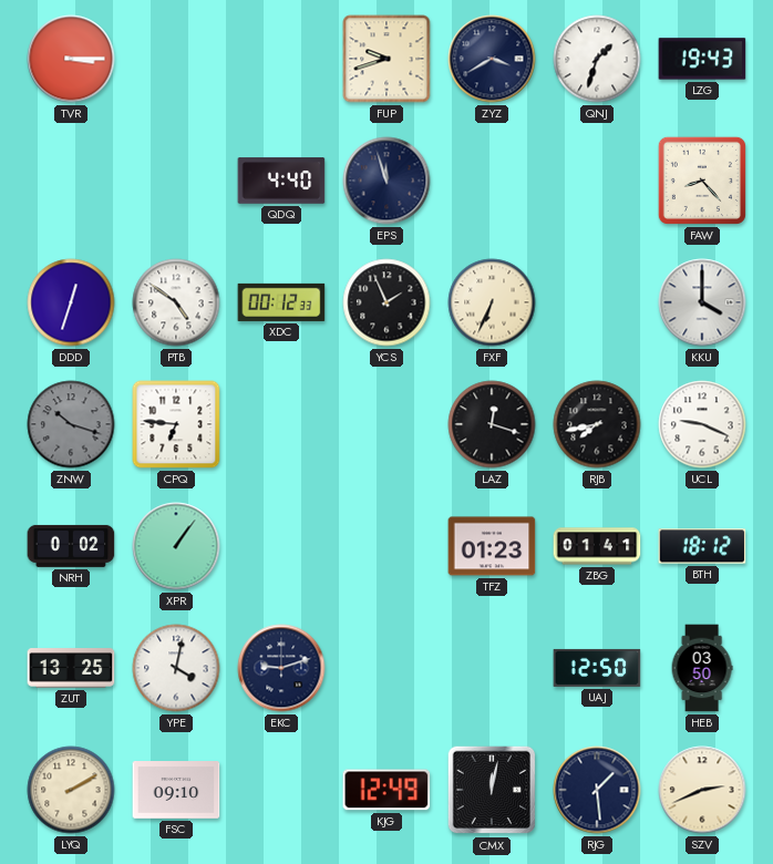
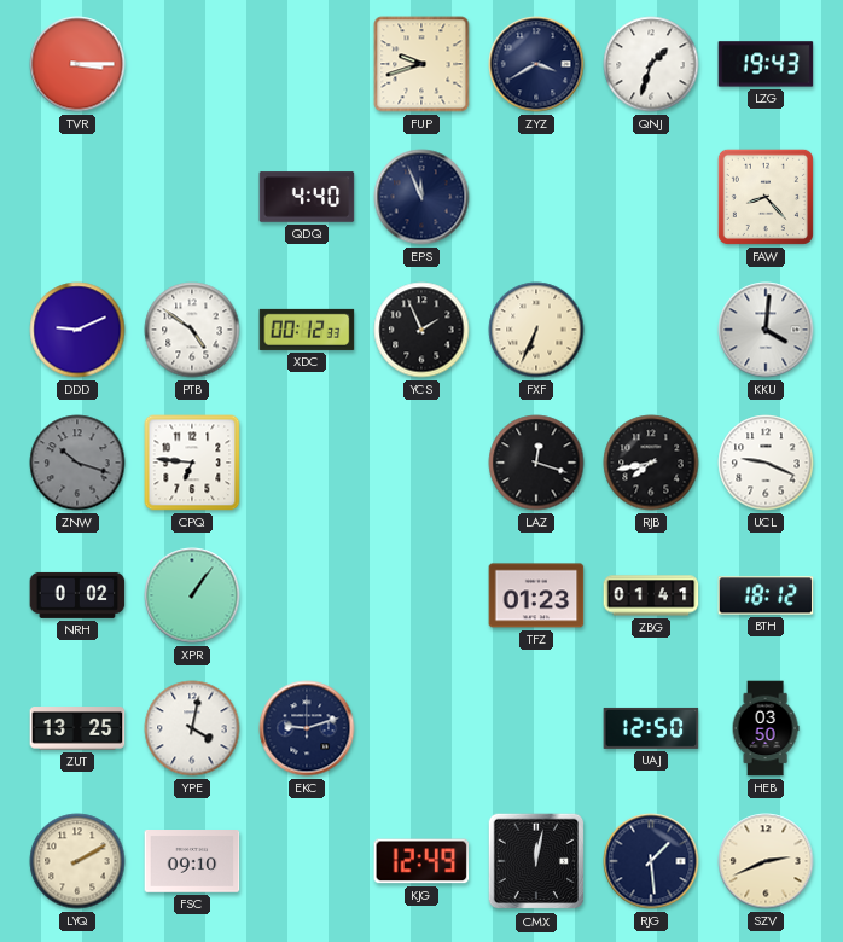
EPS: 11:57 -> 11:56 (421, 197)
DDD: 12:33 -> 9:11 (77, 330)
KKU: 4:00 -> 4:01 (766, 330)
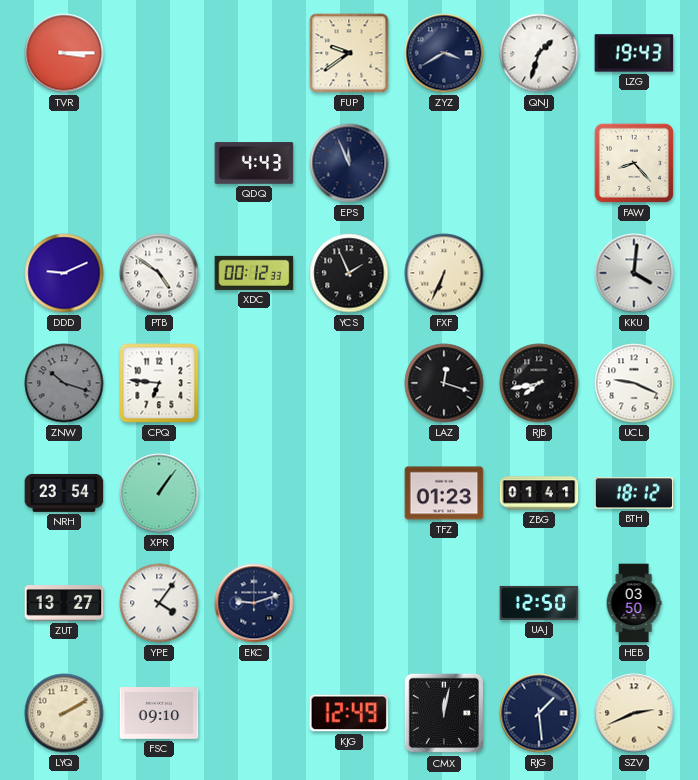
FUP: 9:42 -> 9:39 (349, 53)
QDQ: 4:40 -> 4:43 (254, 163)
NRH: 0:02 -> 23:54 (64, 493)
ZUT: 13:25 -> 13:27 (64, 603)
YPE: 4:02 -> 4:06 (159, 603)
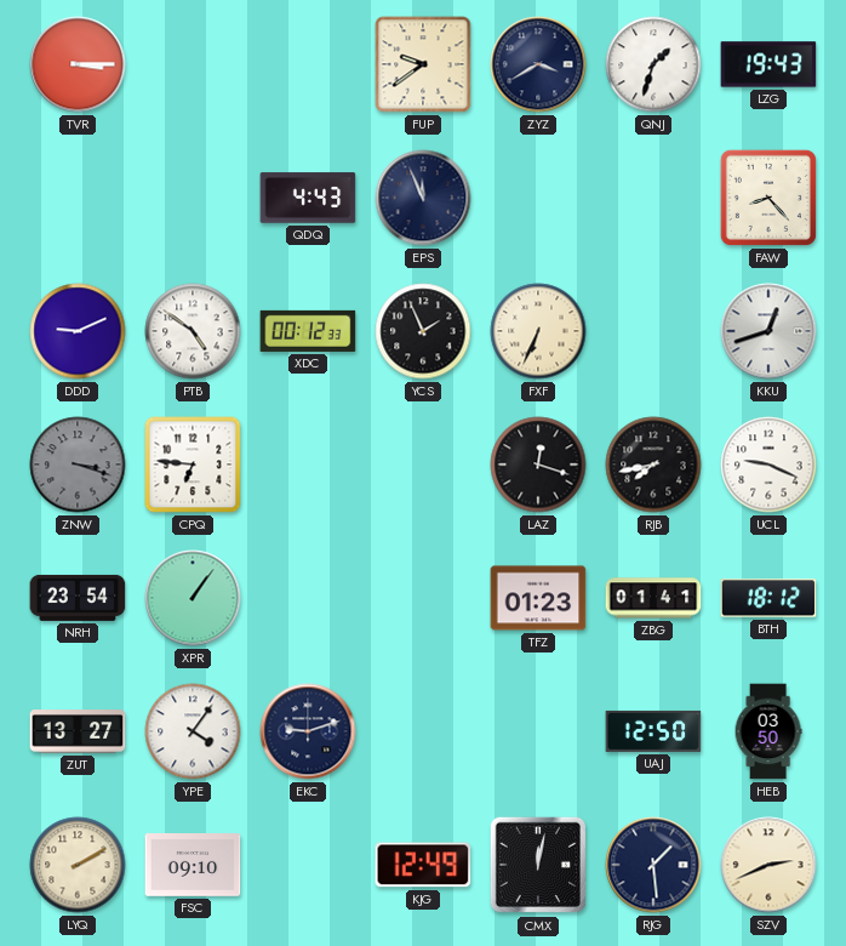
KKU: 4:01 -> 12:42 (768, 331)
ZNW: 10:18 -> 3:18 (78, 465)
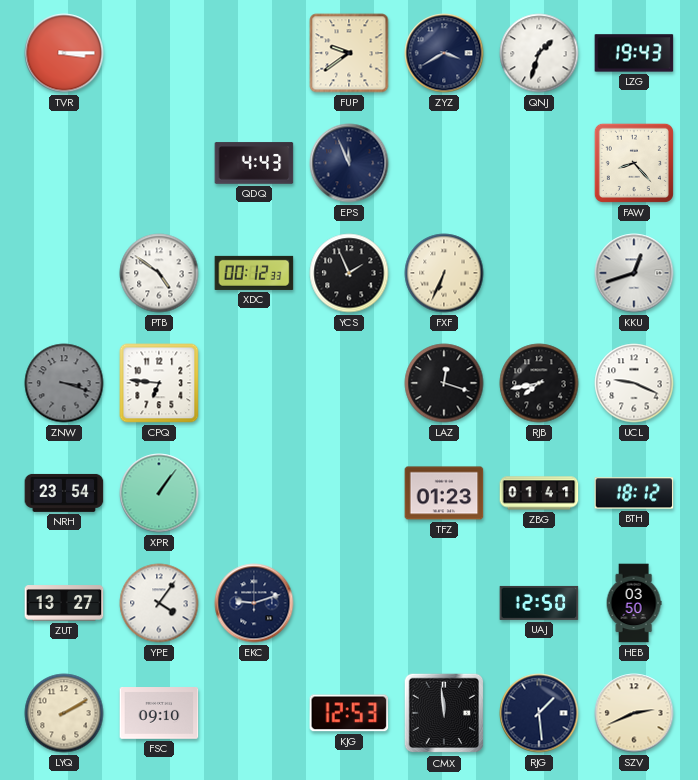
DDD: 9:11 -> none (78, 331)
KJG: 12:49 -> 12:53 (349, 713)
CMX: 12:02 -> 11:59 (444, 713)
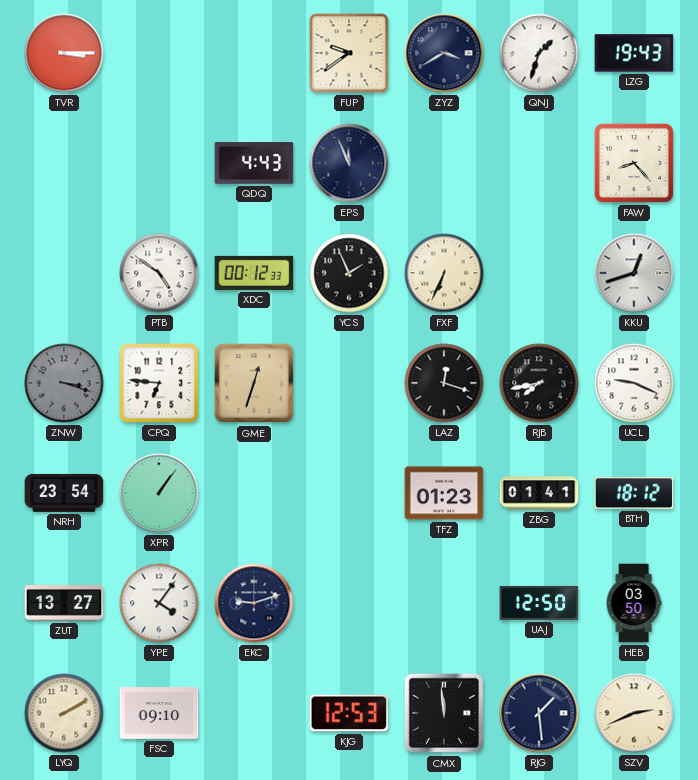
GME: none -> 12:33 (254, 383)
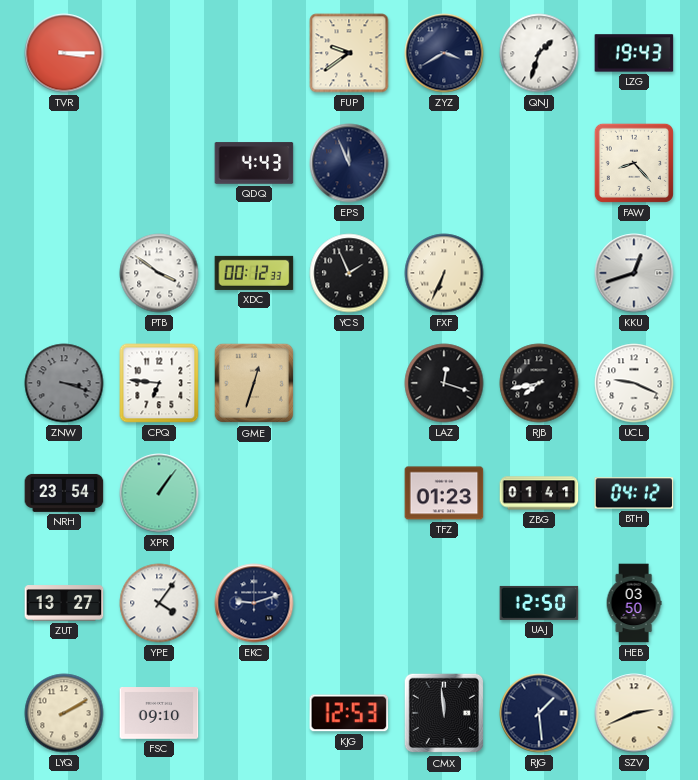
PTB: 4:51 -> 3:51 (159, 273)
BTH: 18:12 -> 04:12 (634, 493)
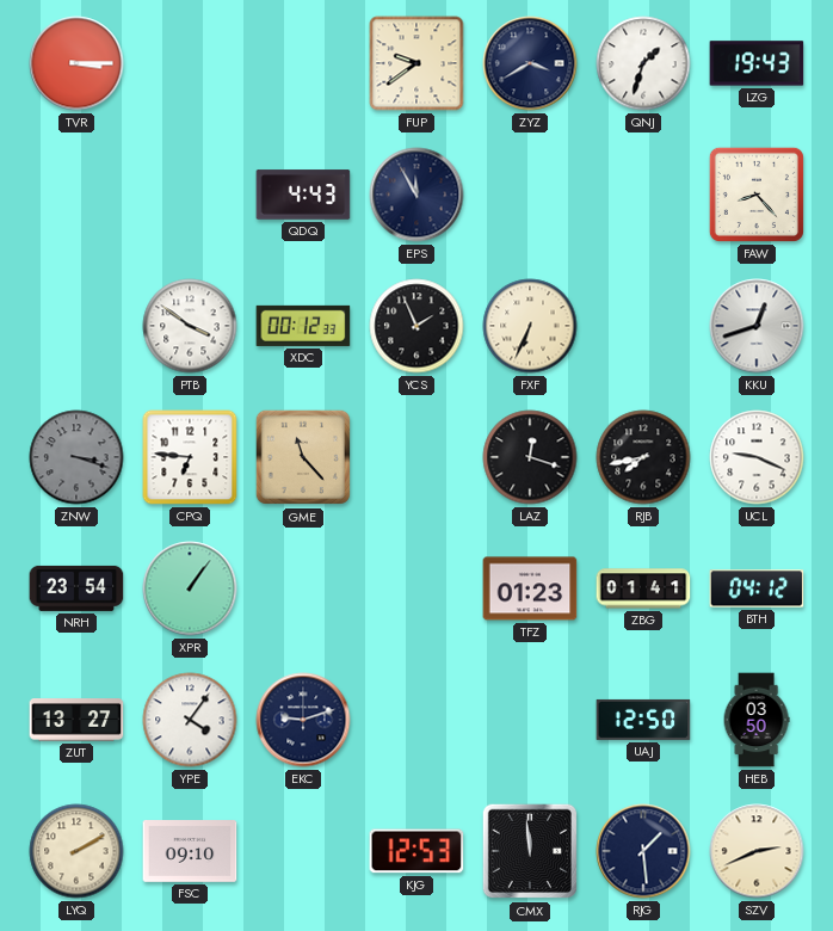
EPS: 11:56 -> 11:55 (416, 195)
GME: 12:33 -> 11:23 (303, 457)
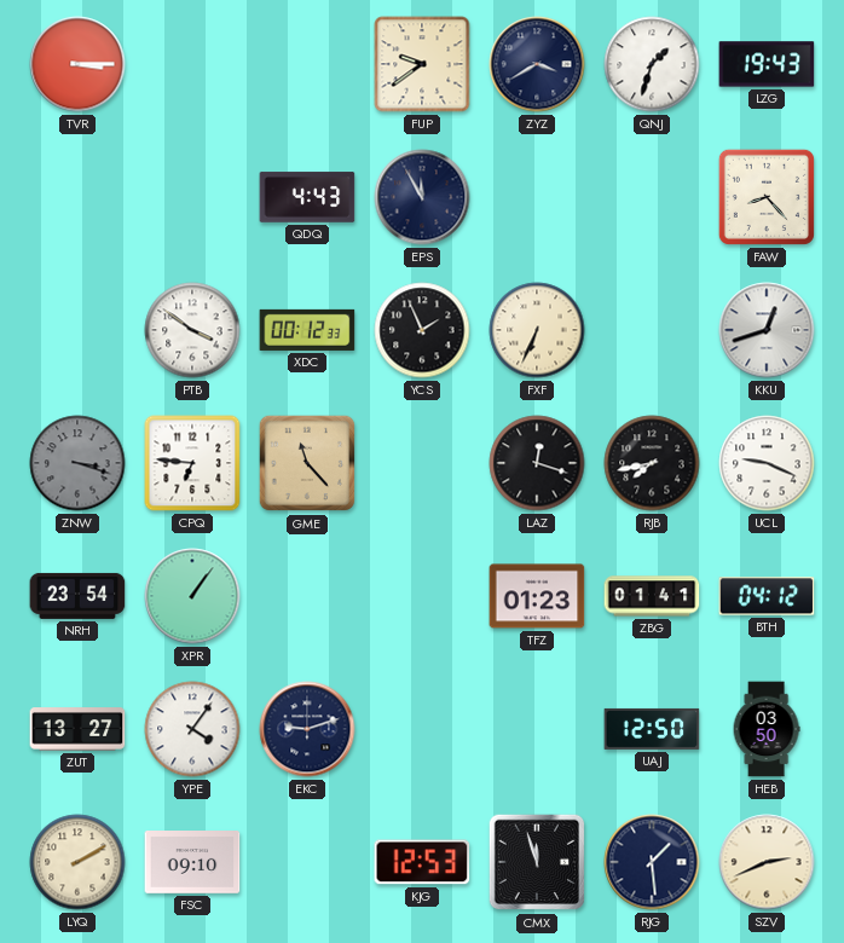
CMX: 11:59 -> 11:57 (537, 862)
